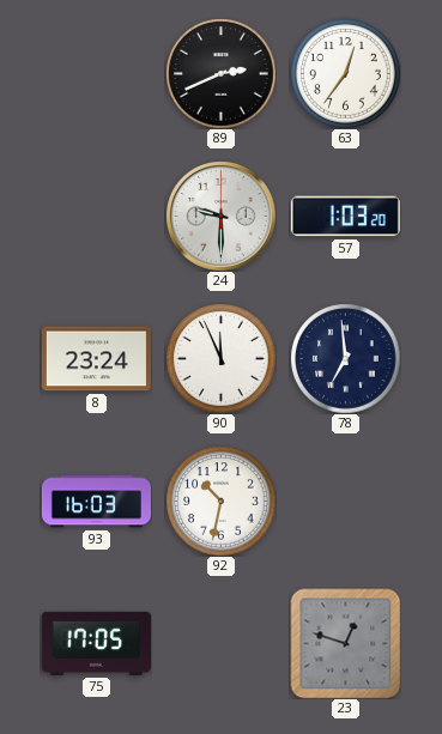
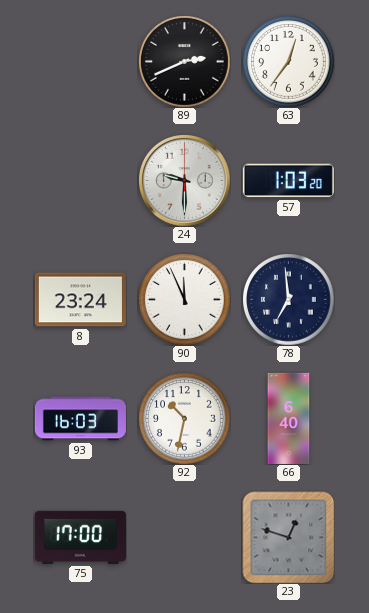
66: none -> 6:40 (289, 418)
75: 17:05 -> 17:00 (80, 537)
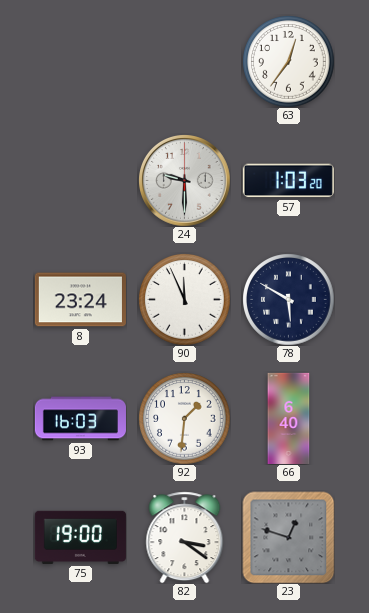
89: 2:41 -> none (184, 61)
78: 6:59 -> 5:50 (288, 299)
92: 10:32 -> 1:31 (184, 418)
75: 17:00 -> 19:00 (80, 537)
82: none -> 3:21 (185, 537)
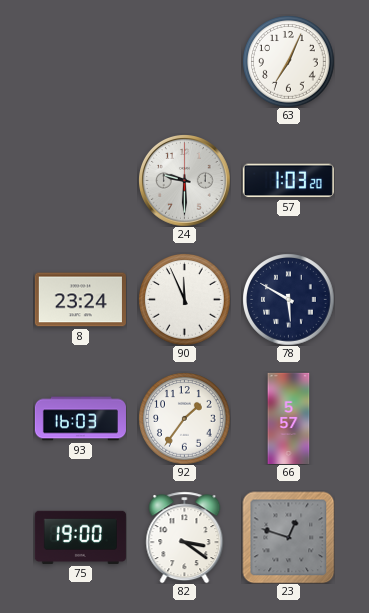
63: 12:36 -> 7:04 (288, 61)
92: 1:31 -> 1:36 (184, 418)
66: 6:40 -> 5:57 (289, 418)
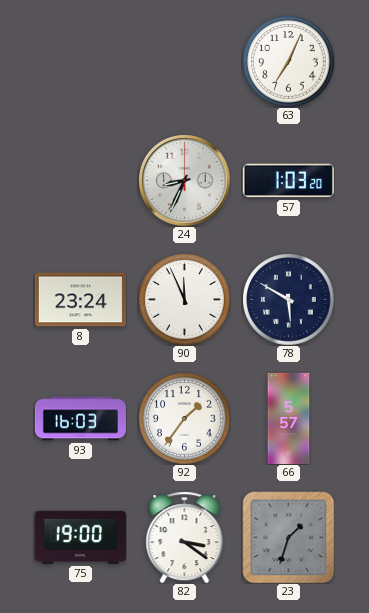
24: 9:30 -> 8:34 (185, 181)
23: 12:48 -> 1:33 (288, 537)
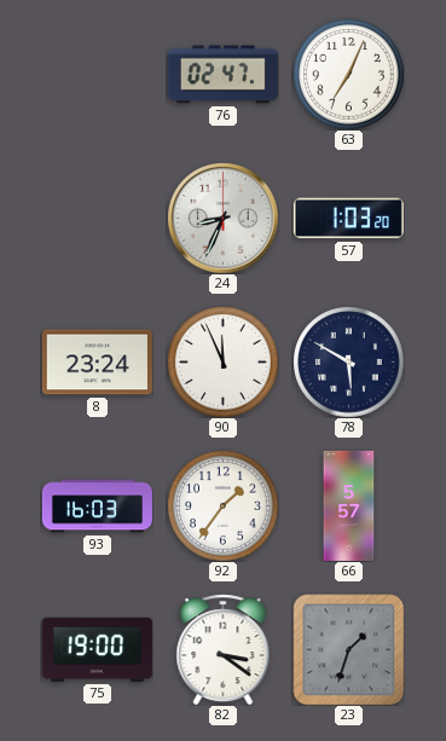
76: none -> 02:47 (222, 75)
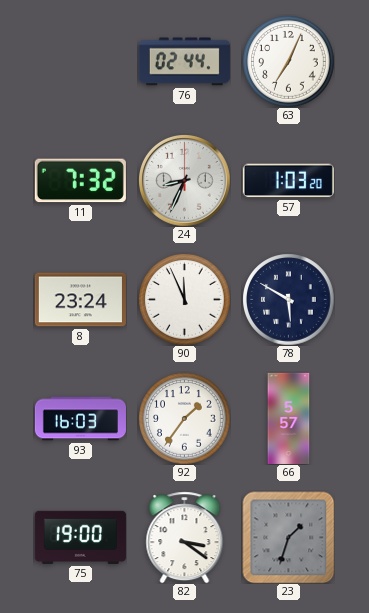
76: 02:47 -> 02:44 (184, 62)
11: none -> 7:32 (80, 181)
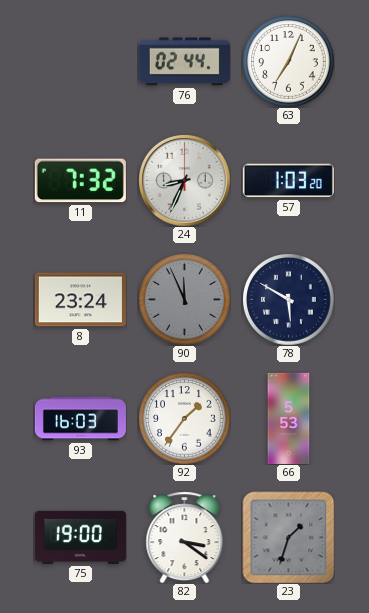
90 dial: white -> grey (184, 299)
66: 5:57 -> 5:53 (289, 418)
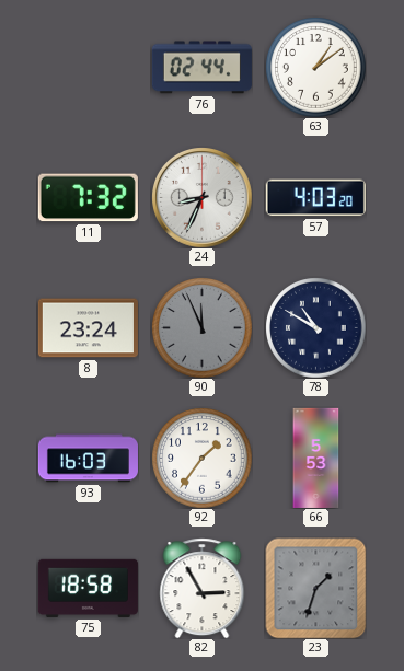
63: 7:04 -> 1:09 (315, 67)
57: 1:03 -> 4:03 (315, 198)
78: 5:50 -> 10:50 (315, 327)
75: 19:00 -> 18:58 (88, 588)
82: 3:21 -> 2:55 (203, 588)
